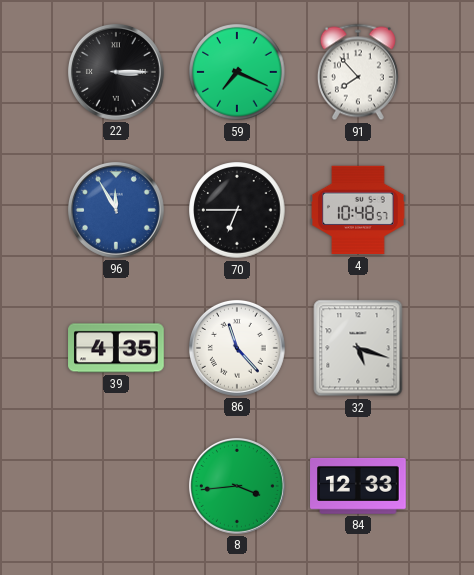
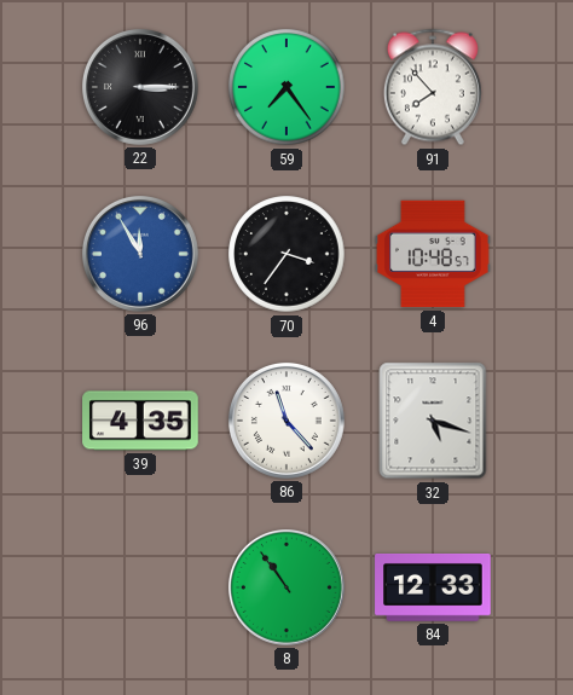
59: 7:19 -> 7:24 (286, 87)
70: 6:45 -> 3:36 (286, 254)
8: 3:44 -> 10:54 (286, 587)
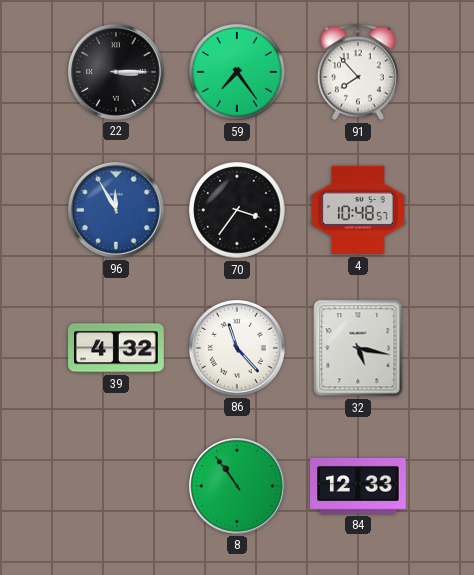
39: 4:35 -> 4:32 (116, 348)
32: 5:18 -> 5:17 (358, 348)
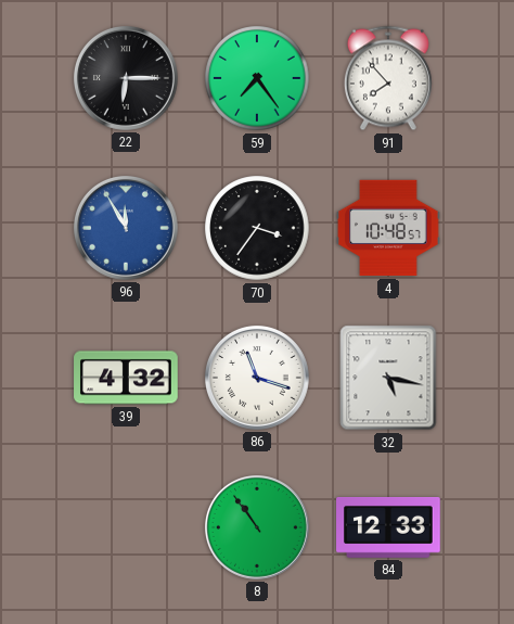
22: 3:15 -> 6:15 (126, 78)
86: 11:23 -> 11:18 (257, 378)
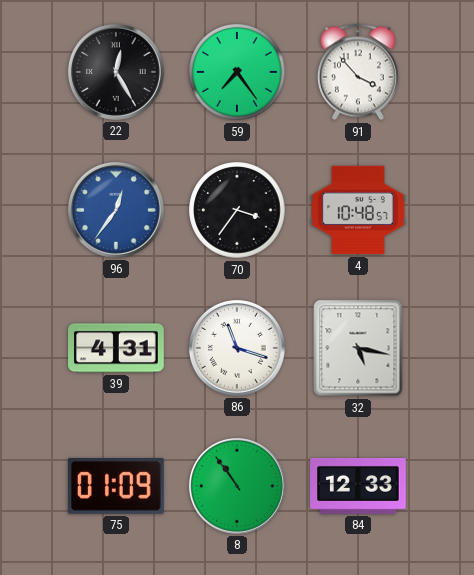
22: 6:15 -> 12:25 (116, 72)
91: 7:53 -> 3:53 (358, 72)
96: 11:55 -> 12:36 (116, 210)
39: 4:32 -> 4:31 (116, 348)
75: none -> 01:09 (116, 487)
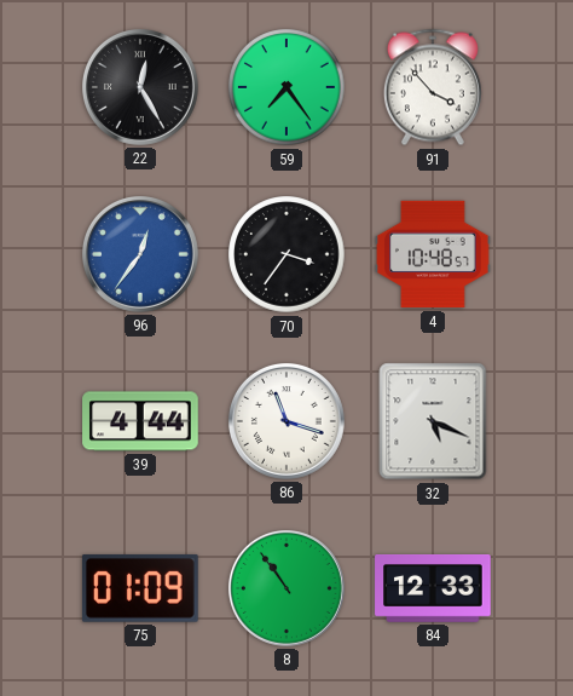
39: 4:31 -> 4:44 (140, 421)
32: 5:17 -> 5:19 (433, 421)
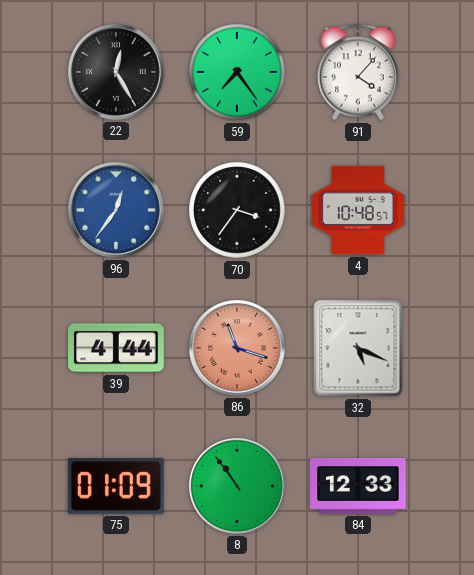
91: 3:53 -> 4:07 (358, 72)
86 dial: white -> salmon (237, 348)
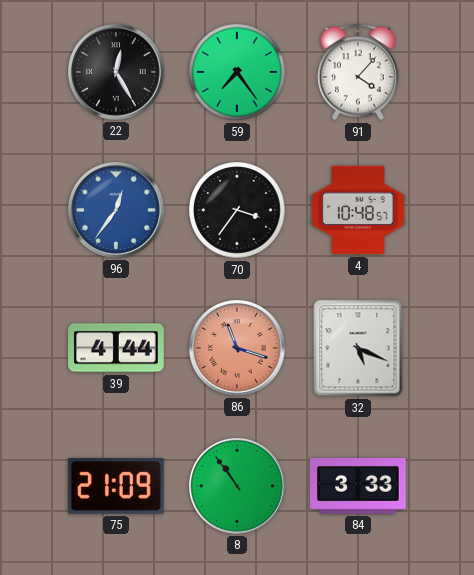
75: 01:09 -> 21:09 (116, 487)
84: 12:33 -> 3:33 (358, 487)
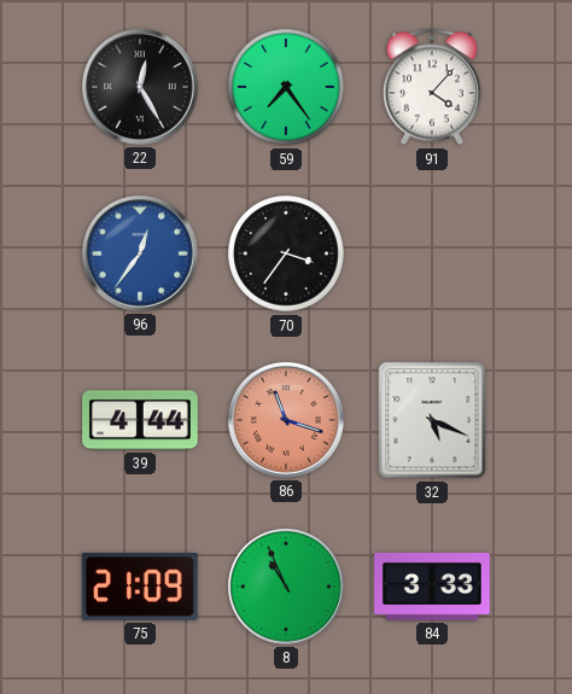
4: 10:48 -> none (358, 210)
8: 10:54 -> 10:56 (286, 587)
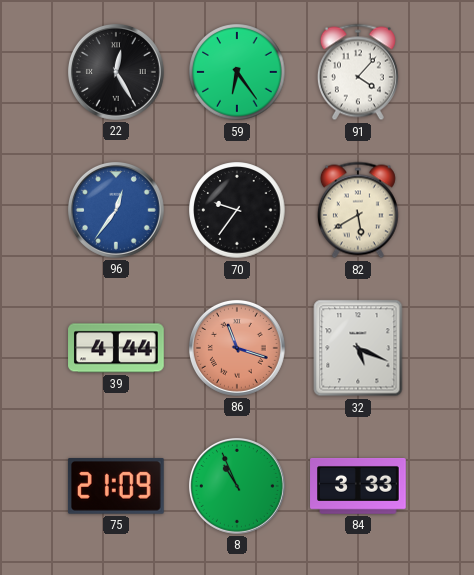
59: 7:24 -> 6:24 (237, 72)
70: 3:36 -> 9:36 (237, 210)
82: none -> 5:40 (358, 210)
